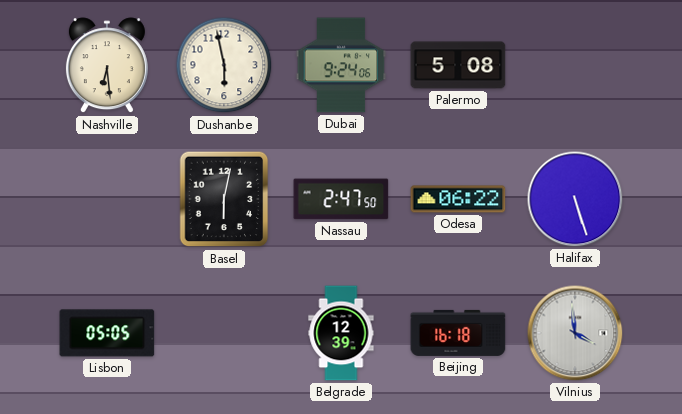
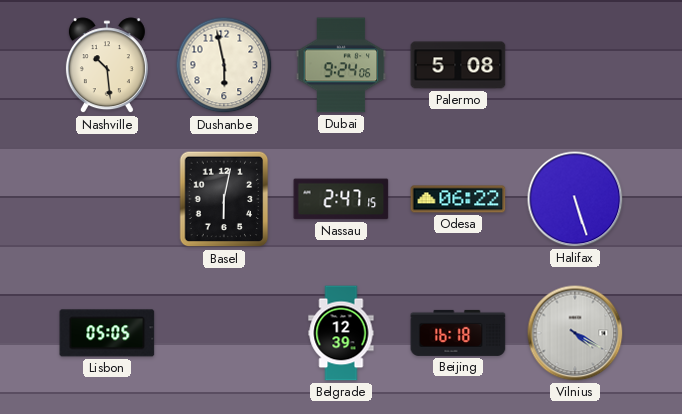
Nashville: 6:29 -> 10:29 (107, 66)
Nassau: 2:47:50 -> 2:47:15 (341, 199)
Vilnius: 3:59 -> 4:20 (575, 333)
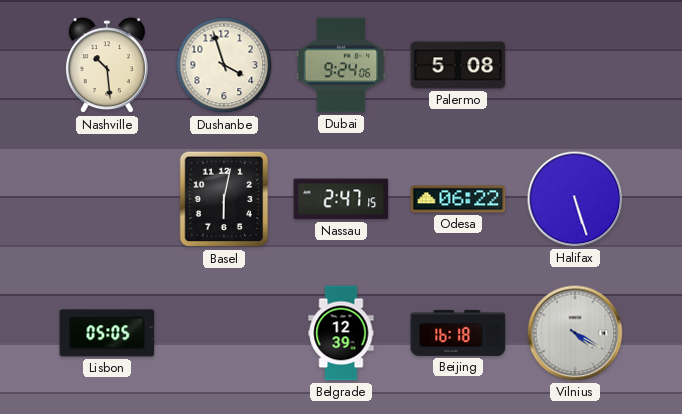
Dushanbe: 5:58 -> 3:57 (224, 65)
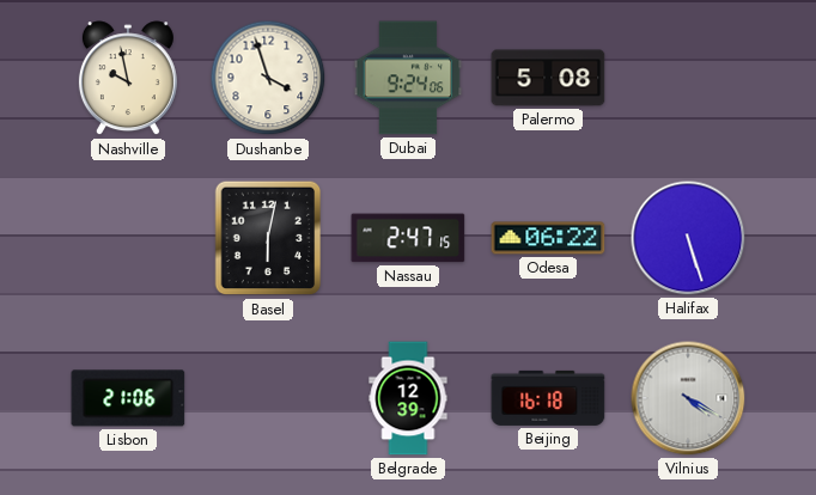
Nashville: 10:29 -> 9:58 (128, 79)
Lisbon: 05:05 -> 21:06 (128, 398)
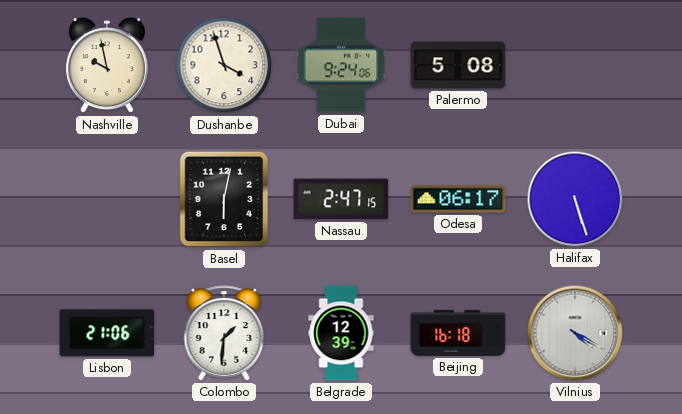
Odesa: 06:22 -> 06:17 (458, 199)
Colombo: none -> 1:31 (224, 333)
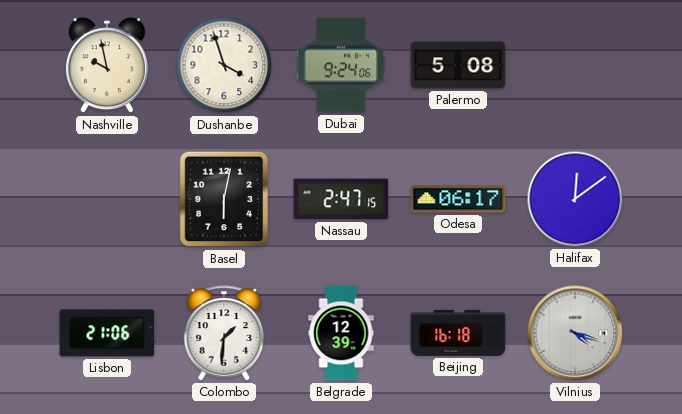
Halifax: 5:27 -> 12:09 (575, 199)
Vilnius: 4:20 -> 4:18 (575, 333)
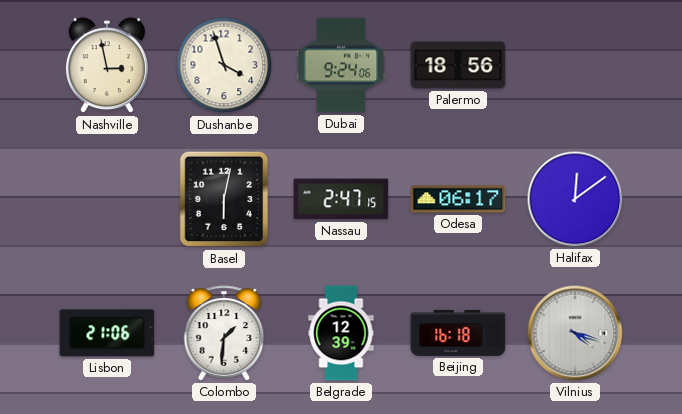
Nashville: 9:58 -> 2:58 (107, 66)
Palermo: 5:08 -> 18:56 (458, 65)
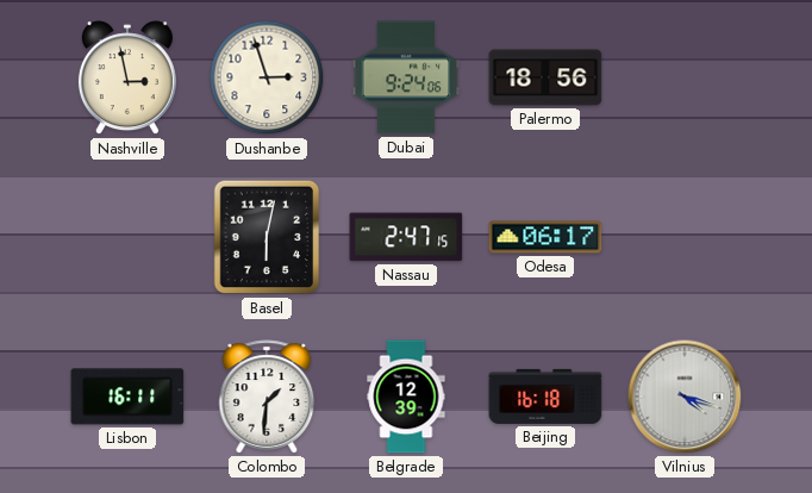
Dushanbe: 3:57 -> 2:57 (267, 77)
Halifax: 12:09 -> none (575, 199)
Lisbon: 21:06 -> 16:11 (127, 397)
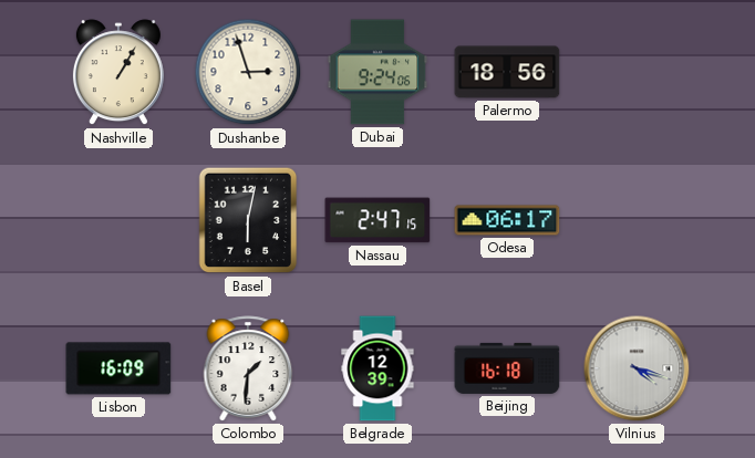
Nashville: 2:58 -> 1:05 (118, 73)
Lisbon: 16:11 -> 16:09 (118, 368)
